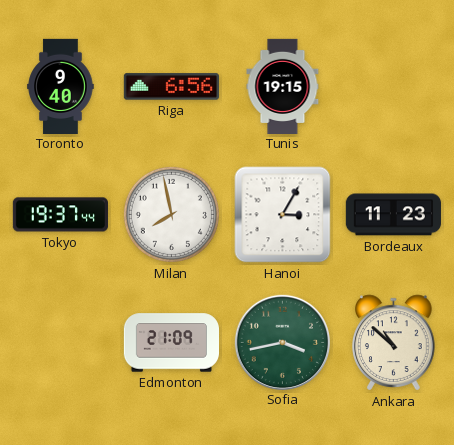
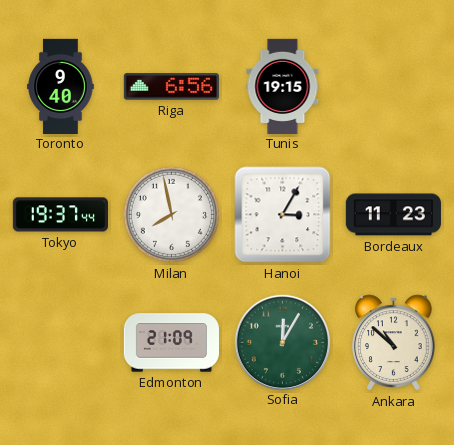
Sofia: 3:43 -> 12:05 (282, 342)
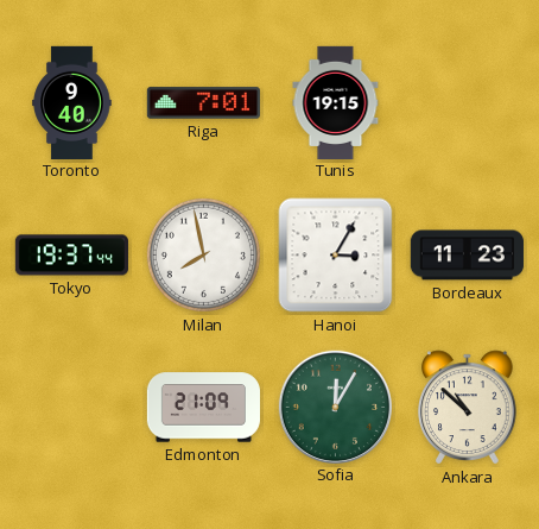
Riga: 6:56 -> 7:01 (203, 103)
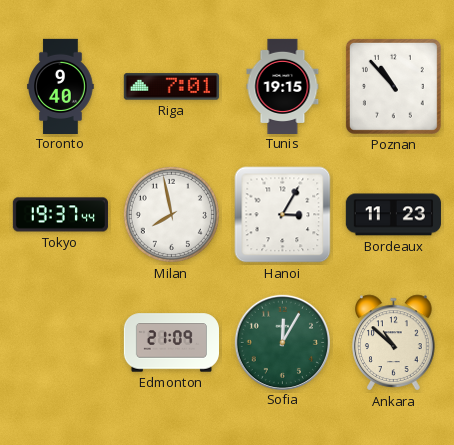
Poznan: none -> 10:53 (393, 86)
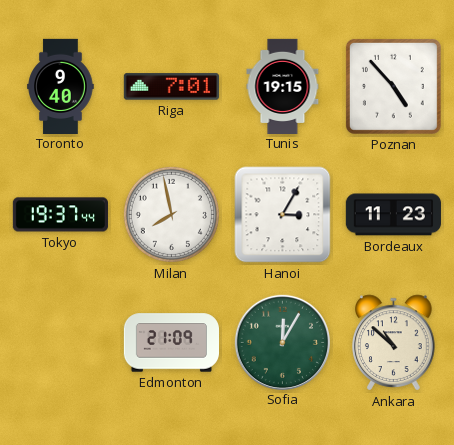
Poznan: 10:53 -> 4:53 (393, 86)
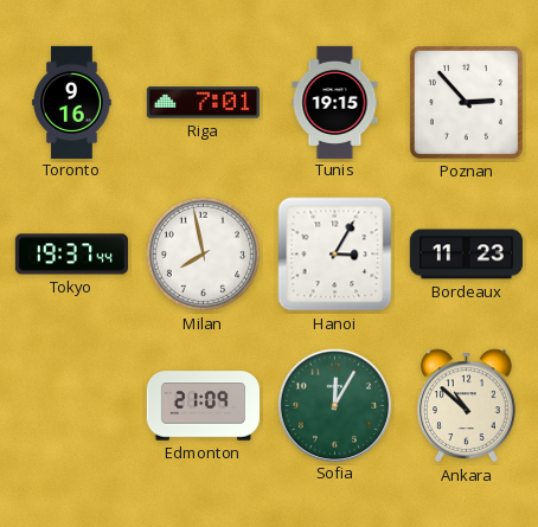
Toronto: 9:40 -> 9:16 (72, 102)
Poznan: 4:53 -> 2:53 (466, 102)
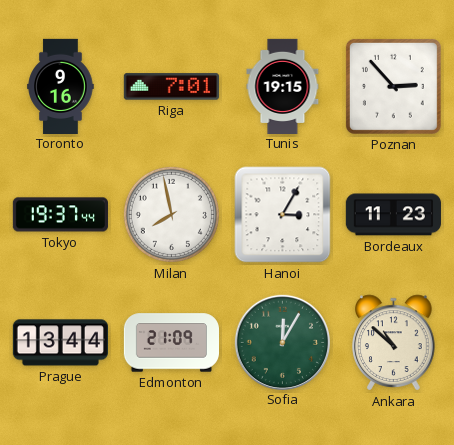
Prague: none -> 13:44 (60, 343)
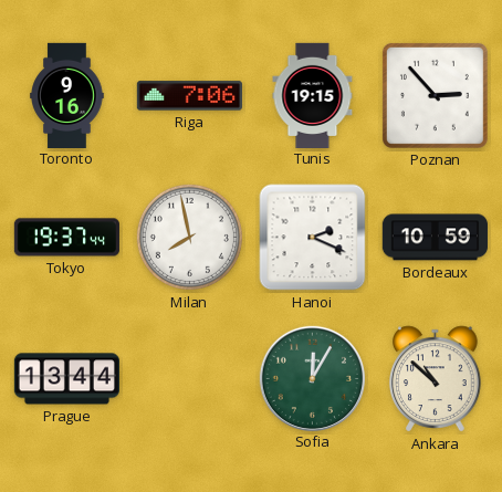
Riga: 7:01 -> 7:06 (189, 96)
Hanoi: 3:05 -> 2:19 (313, 238)
Bordeaux: 11:23 -> 10:59 (435, 238)
Edmonton: 21:09 -> none (171, 343)
